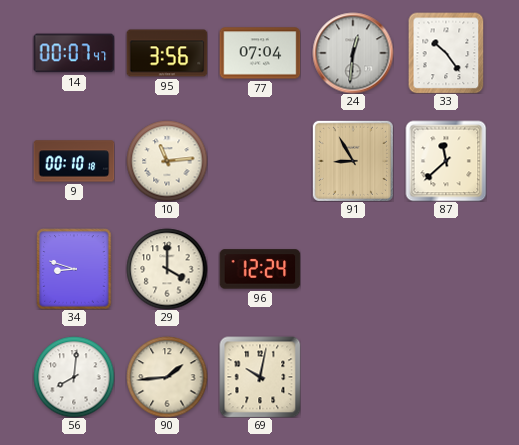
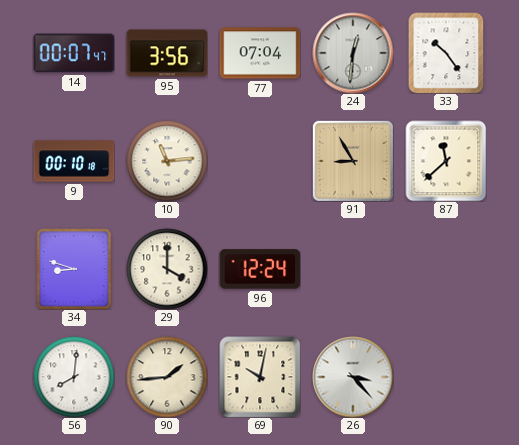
26: none -> 3:23 (353, 377)
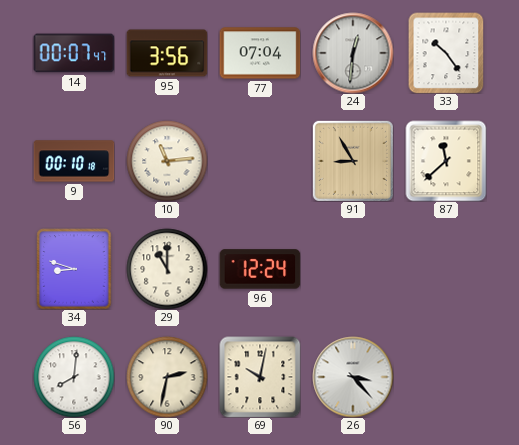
29: 4:00 -> 11:00 (167, 269)
90: 1:44 -> 2:32 (167, 377)
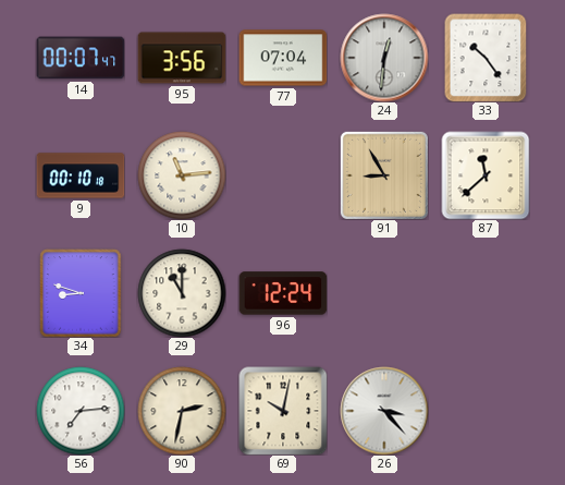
56: 8:01 -> 7:14 (81, 411)
